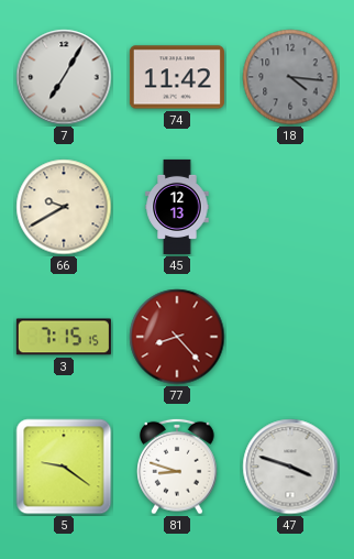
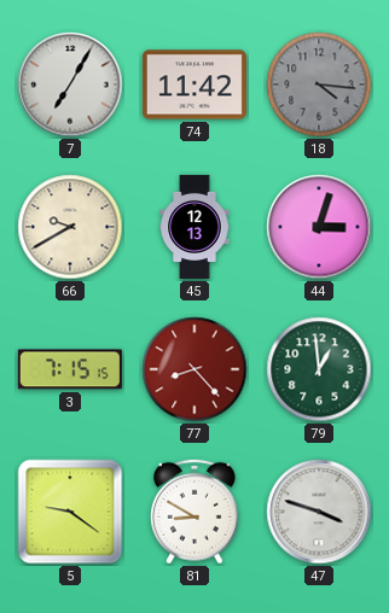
44: none -> 3:03 (319, 227)
79: none -> 12:59 (319, 369)
81: 8:48 -> 8:50 (194, 512)
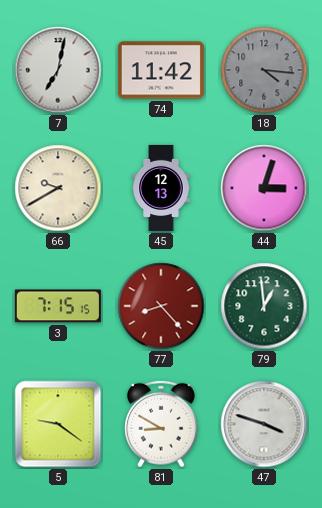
7: 7:05 -> 7:02 (58, 70)
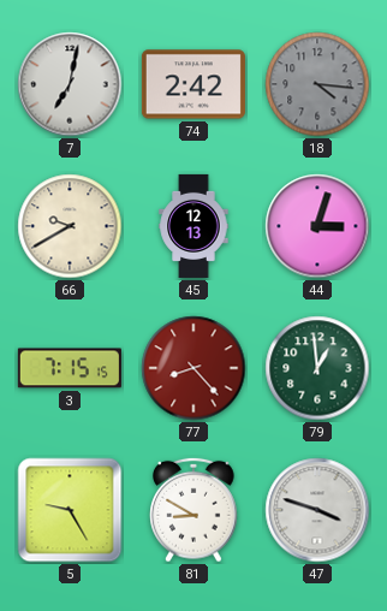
74: 11:42 -> 2:42 (194, 84)
5: 9:21 -> 9:25 (70, 510)
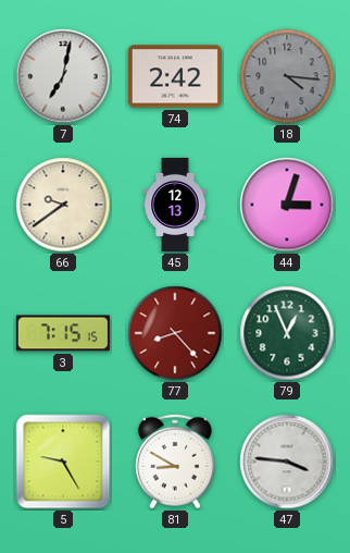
66: 9:40 -> 9:39 (63, 205)
79: 12:59 -> 12:56 (287, 333)
47: 3:48 -> 3:46 (287, 462)
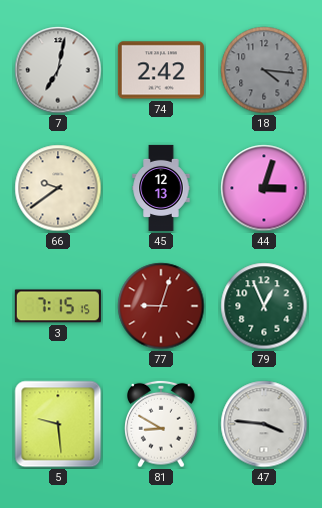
77: 8:23 -> 9:03 (161, 306)
5: 9:25 -> 9:29 (58, 424)
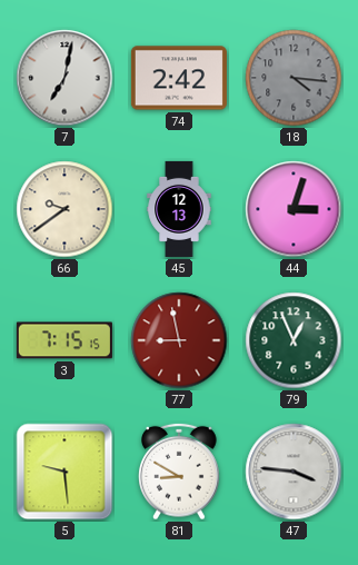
77: 9:03 -> 8:58 (179, 340)
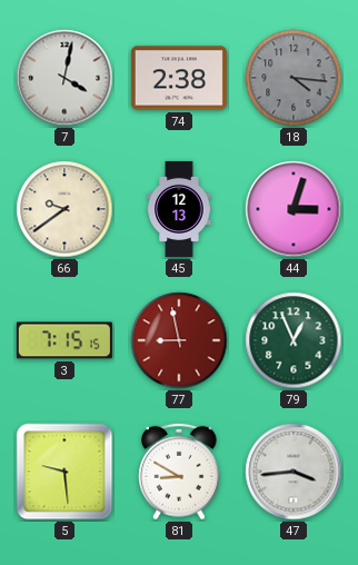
7: 7:02 -> 4:02 (64, 78)
74: 2:42 -> 2:38 (179, 78)
47: 3:46 -> 3:44 (294, 472)
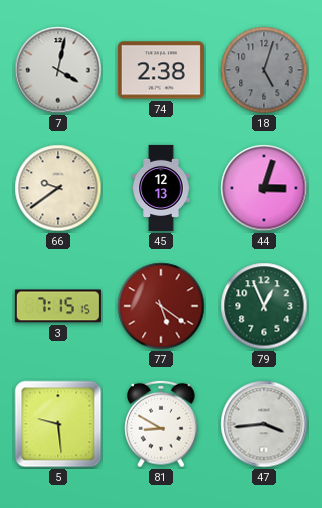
18: 4:16 -> 5:03 (264, 70)
77: 8:58 -> 5:21 (161, 306)
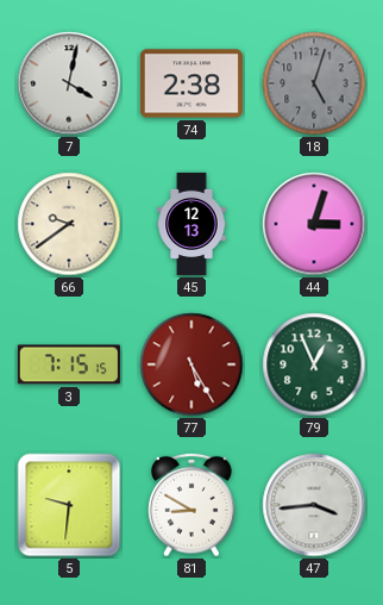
77: 5:21 -> 5:25 (191, 364)
5: 9:29 -> 9:31 (69, 505)
